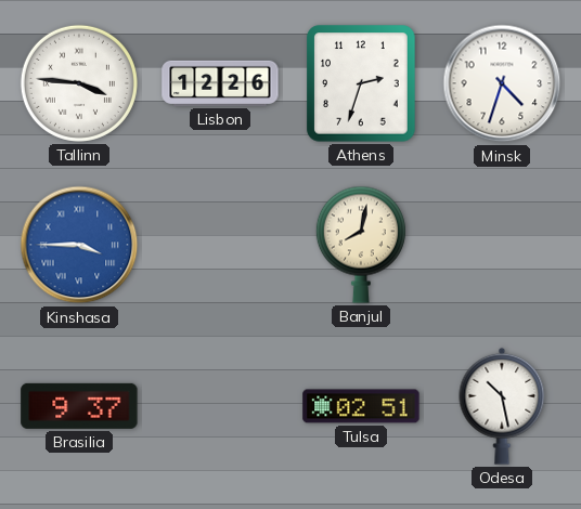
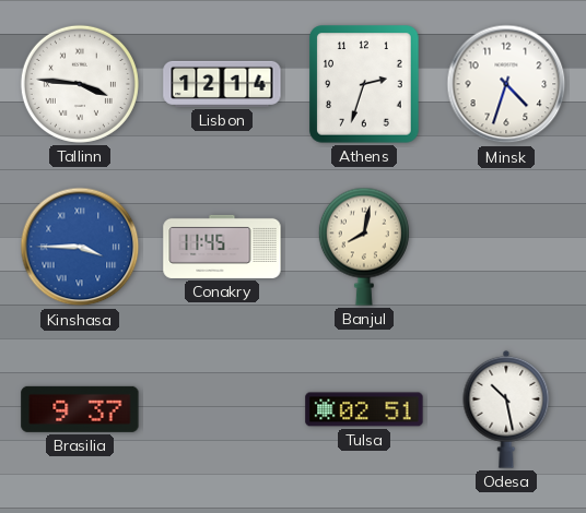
Lisbon: 12:26 -> 12:14 (222, 84)
Conakry: none -> 11:45 (222, 247)
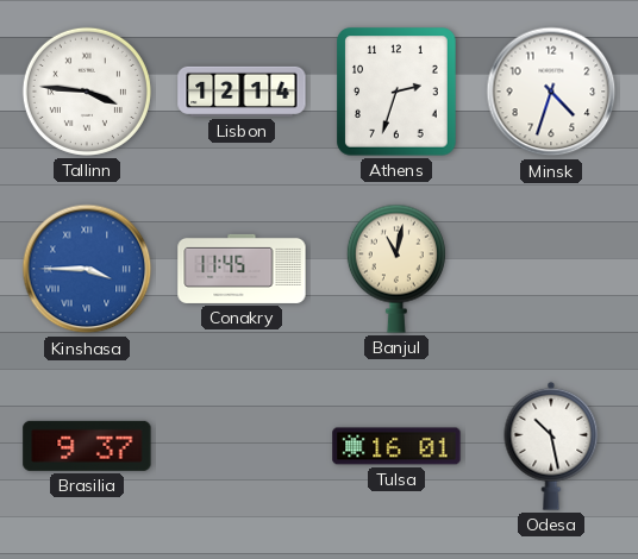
Banjul: 8:02 -> 11:02 (396, 269)
Tulsa: 02:51 -> 16:01 (396, 446)
